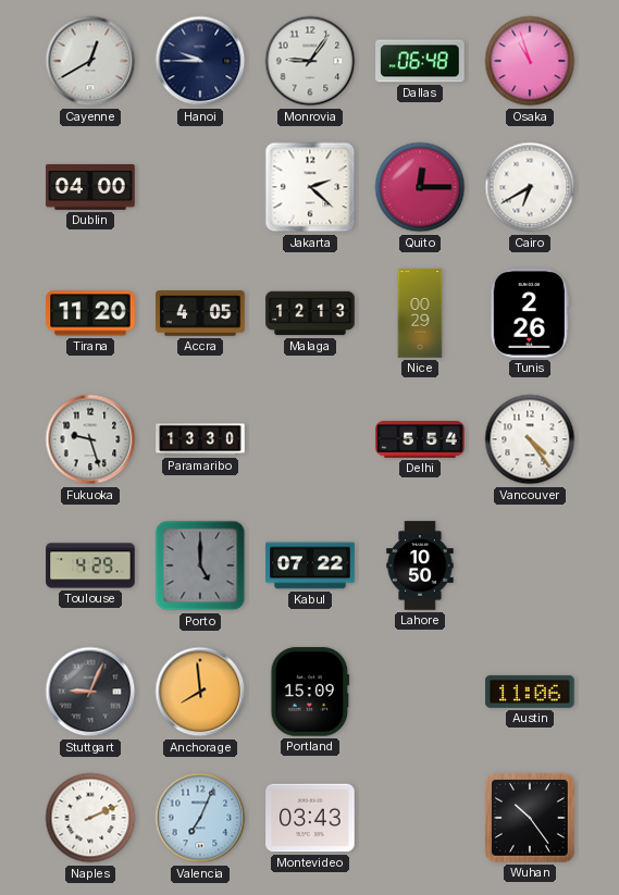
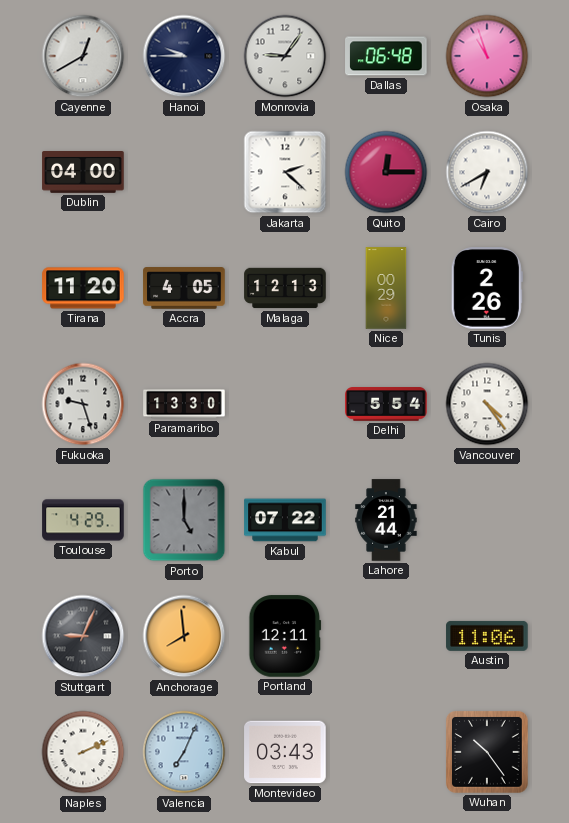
Lahore: 10:50 -> 21:44 (386, 520)
Portland: 15:09 -> 12:11 (285, 636)
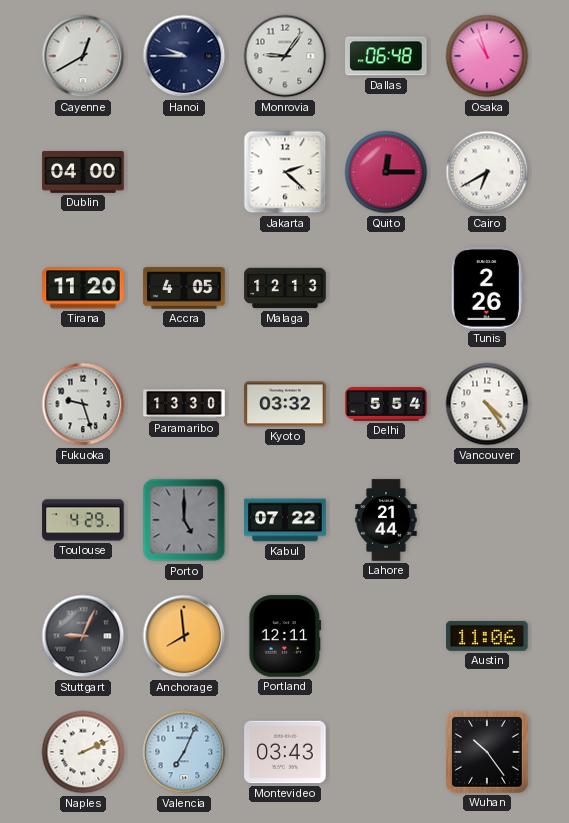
Nice: 00:29 -> none (386, 288)
Kyoto: none -> 03:32 (285, 404)
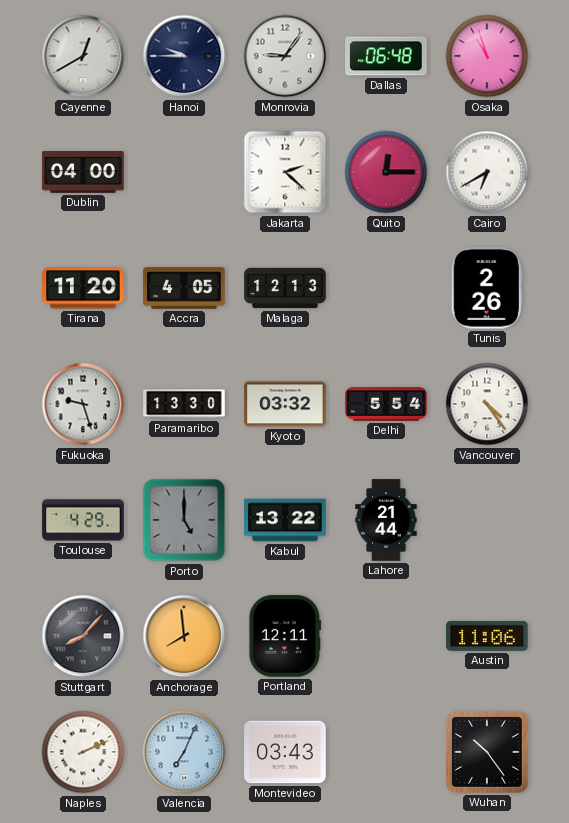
Kabul: 07:22 -> 13:22 (285, 520)
Stuttgart: 9:04 -> 8:07 (83, 636)
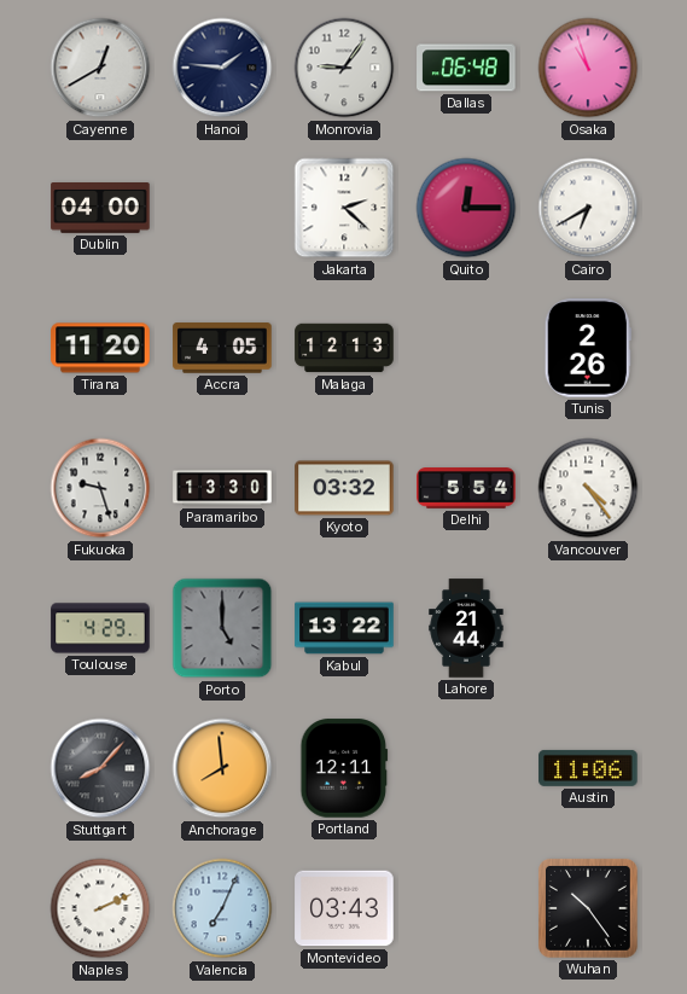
Hanoi: 9:45 -> 1:46 (222, 68)
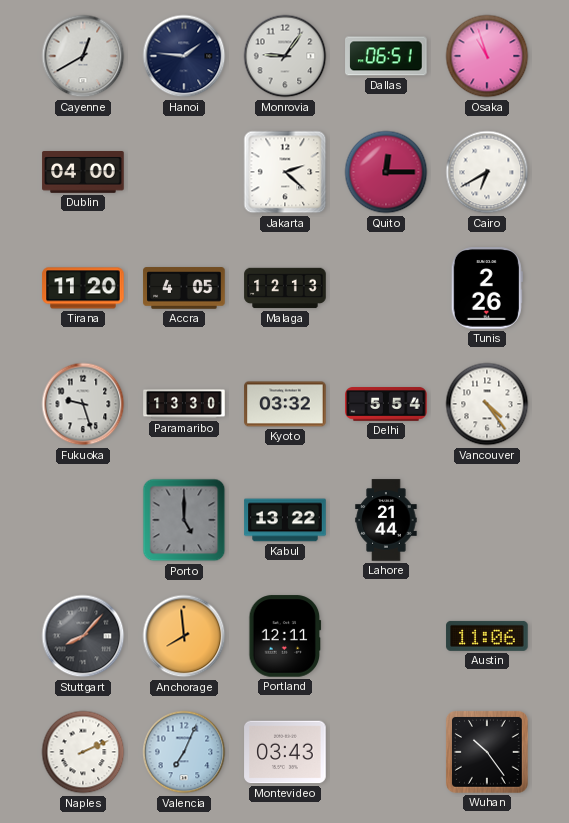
Dallas: 06:48 -> 06:51 (386, 56)
Toulouse: 4:29 -> none (100, 628)
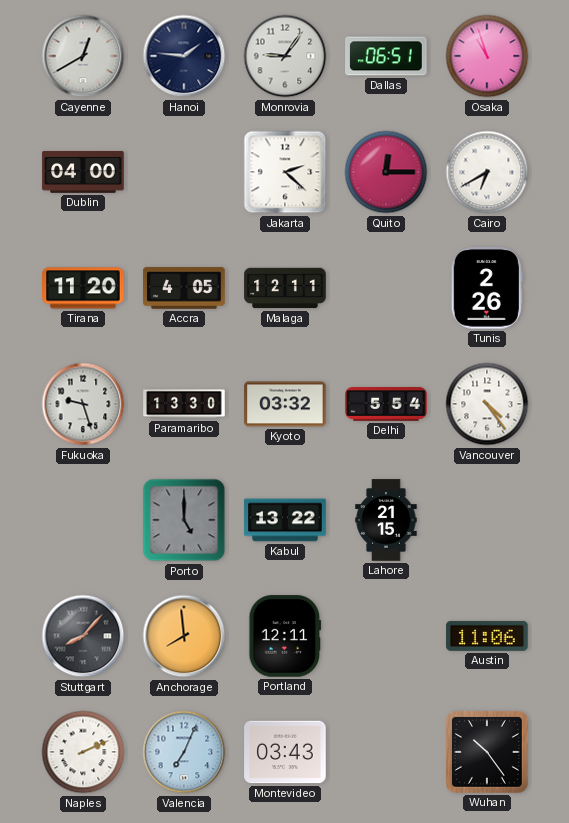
Malaga: 12:13 -> 12:11 (285, 288)
Lahore: 21:44 -> 21:15 (386, 520)
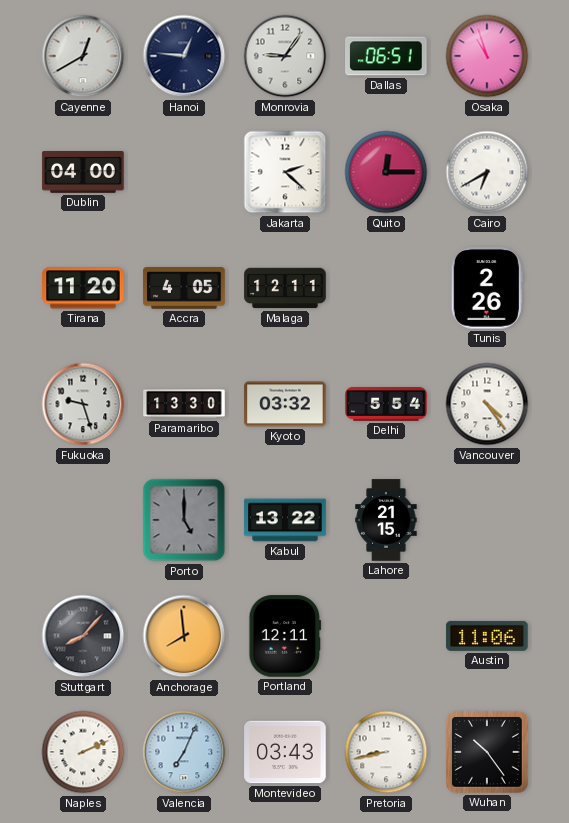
Hanoi: 1:46 -> 12:46 (184, 56)
Pretoria: none -> 8:43 (386, 752)
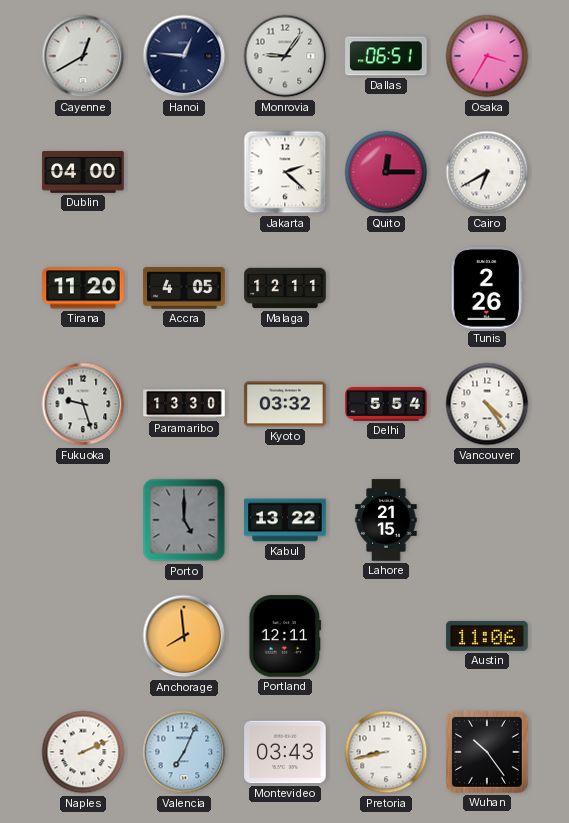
Osaka: 10:57 -> 3:35 (487, 56)
Stuttgart: 8:07 -> none (83, 636)
